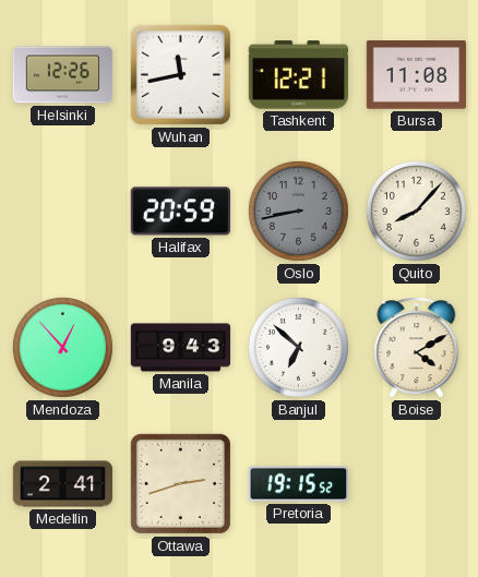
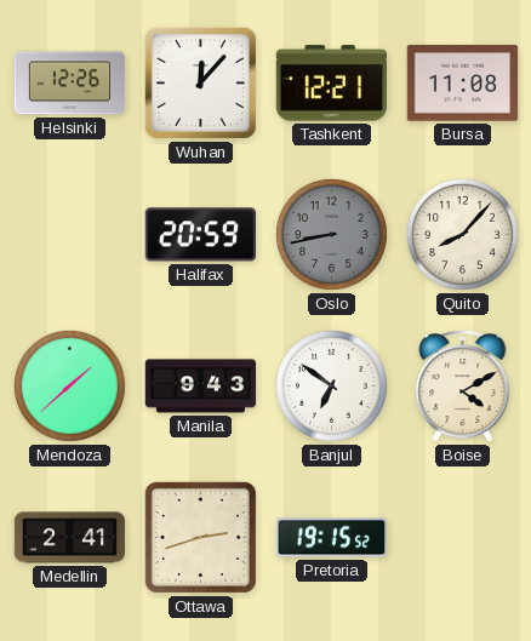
Wuhan: 11:43 -> 12:07 (200, 82)
Mendoza: 12:53 -> 1:38 (69, 385)
Banjul: 6:52 -> 6:51 (331, 385)
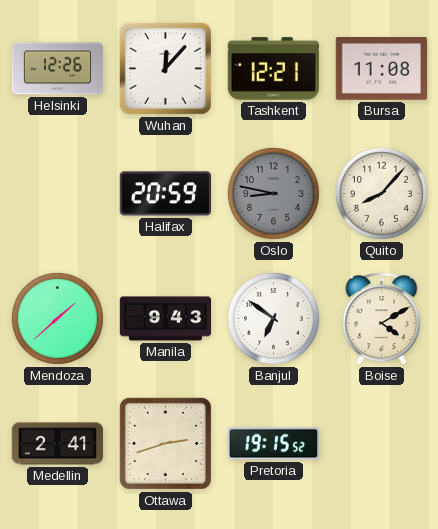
Oslo: 8:43 -> 8:47 (273, 193)
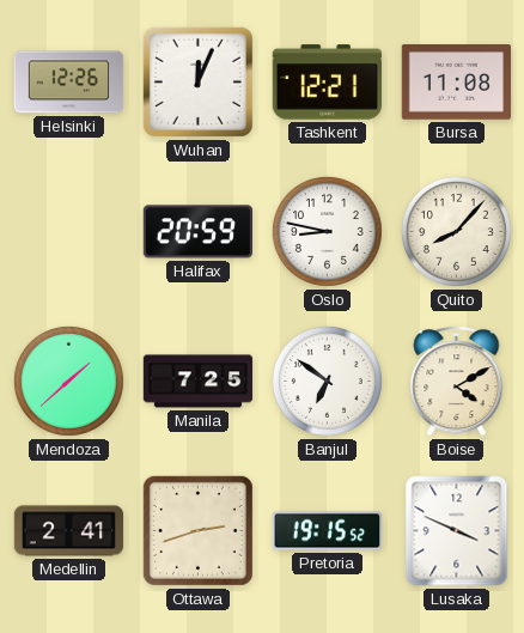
Wuhan: 12:07 -> 12:04 (197, 81)
Oslo dial: grey -> white (327, 231)
Manila: 9:43 -> 7:25 (199, 382)
Lusaka: none -> 3:49 (457, 531)
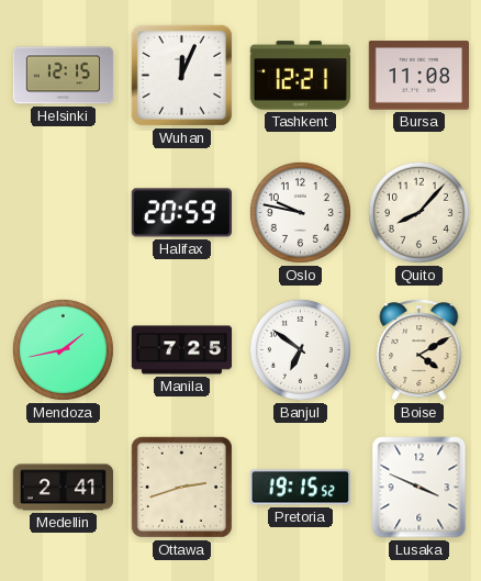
Helsinki: 12:26 -> 12:15 (64, 76)
Oslo: 8:47 -> 9:47 (300, 212)
Mendoza: 1:38 -> 1:43 (63, 349)
